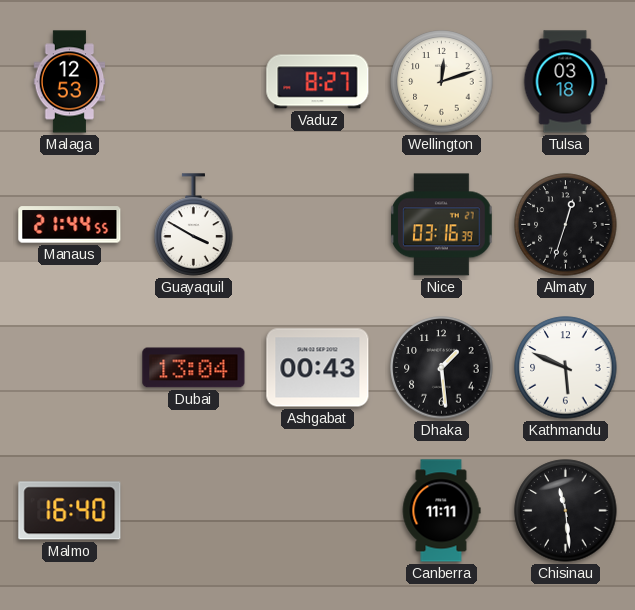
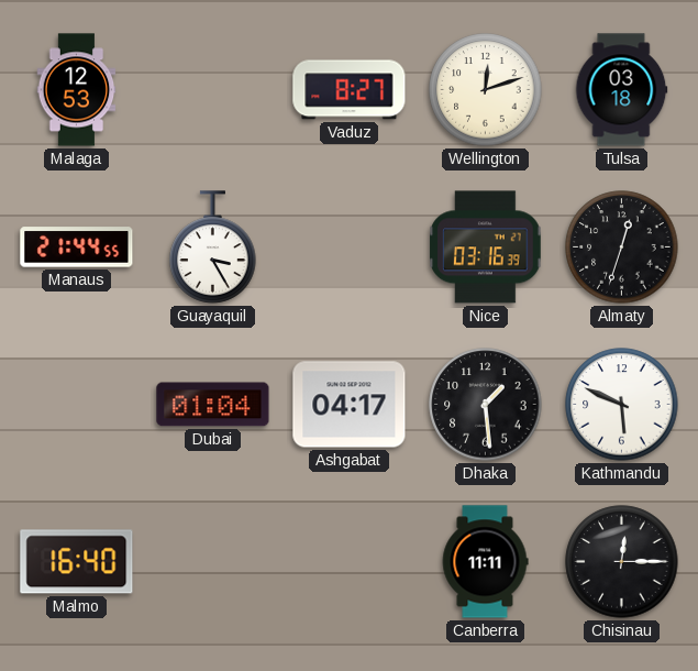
Guayaquil: 3:50 -> 3:25 (213, 248)
Dubai: 13:04 -> 01:04 (213, 405)
Ashgabat: 00:43 -> 04:17 (350, 405)
Chisinau: 11:29 -> 12:15 (622, 562)
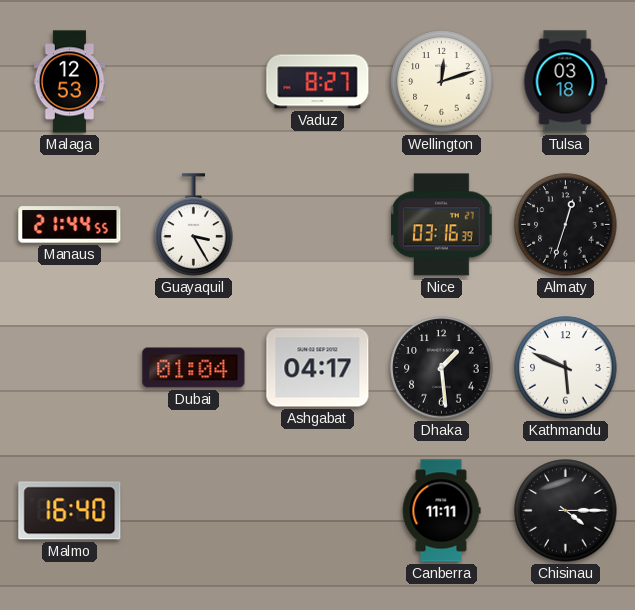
Chisinau: 12:15 -> 4:15 (566, 511)
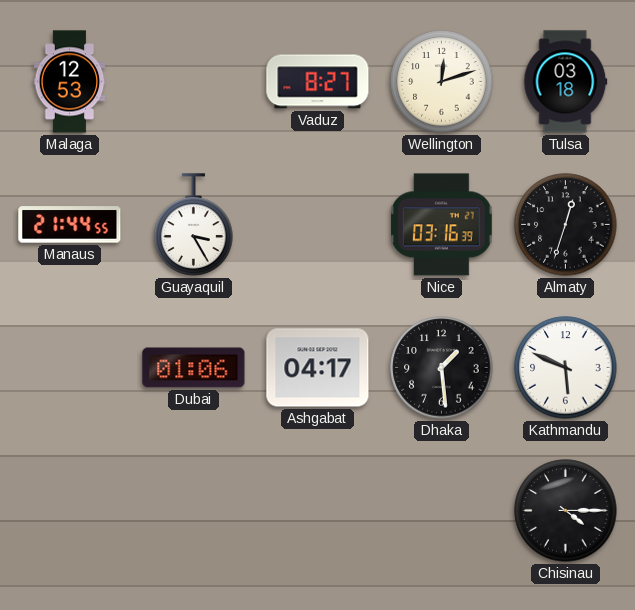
Dubai: 01:04 -> 01:06 (194, 368)
Malmo: 16:40 -> none (70, 511)
Canberra: 11:11 -> none (441, 511)
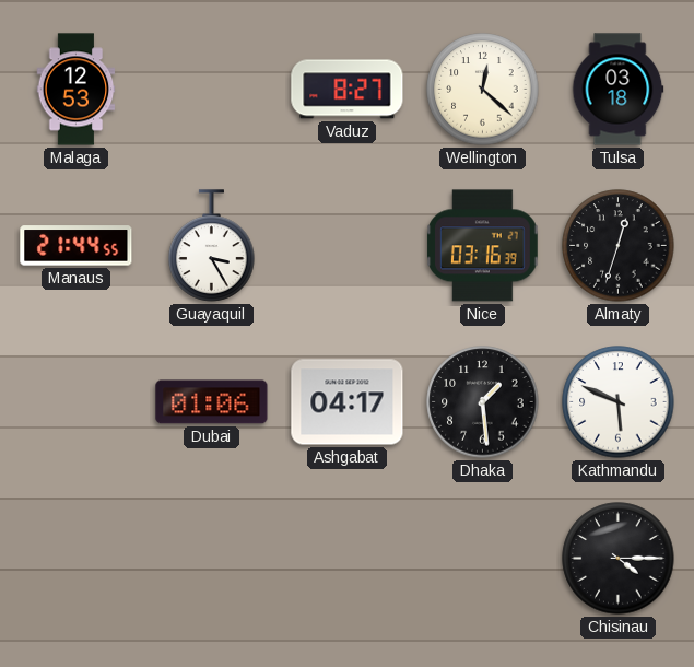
Wellington: 12:12 -> 12:22 (483, 90)
